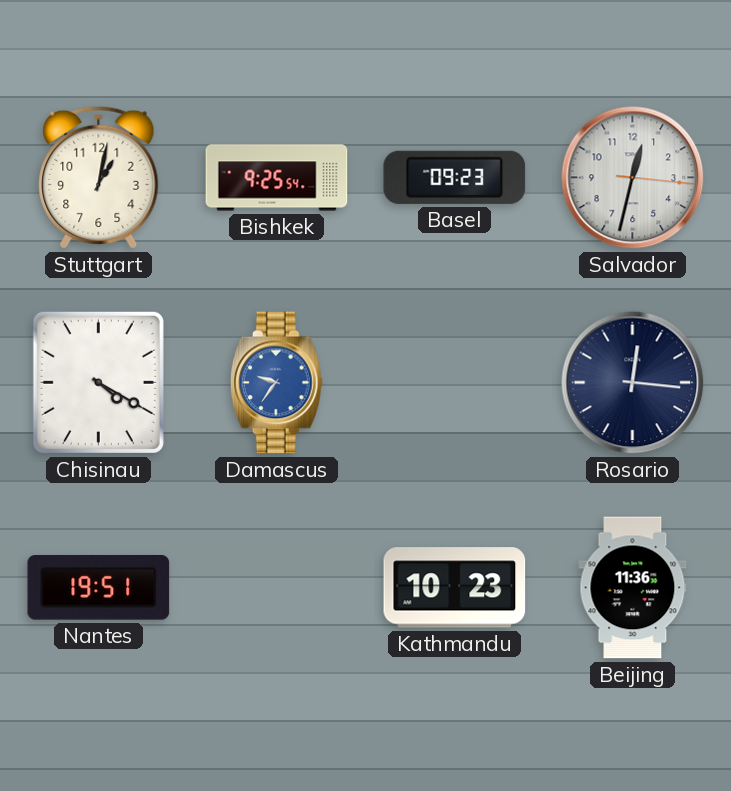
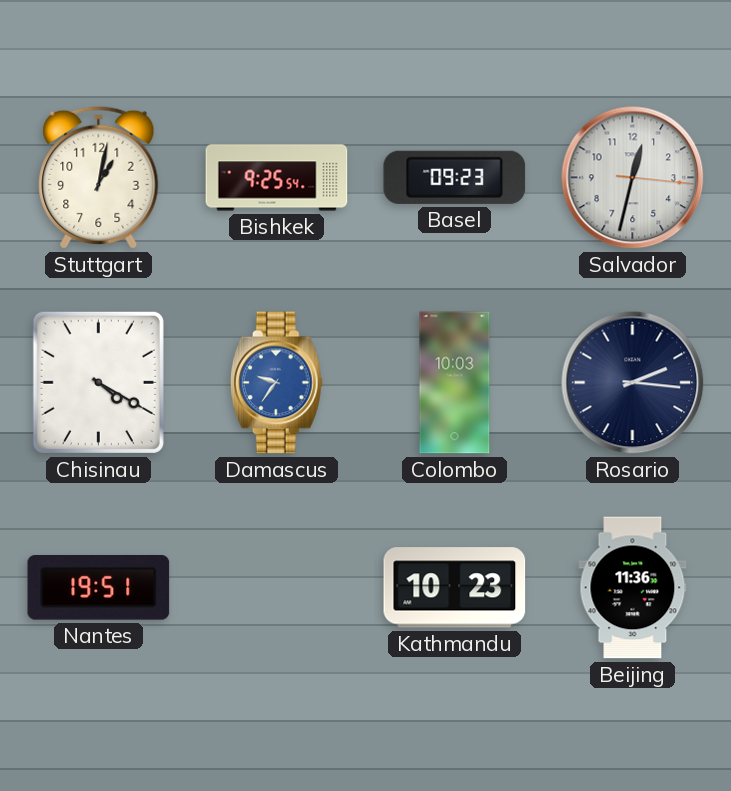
Colombo: none -> 10:03 (455, 383)
Rosario: 12:16 -> 2:16 (633, 383)
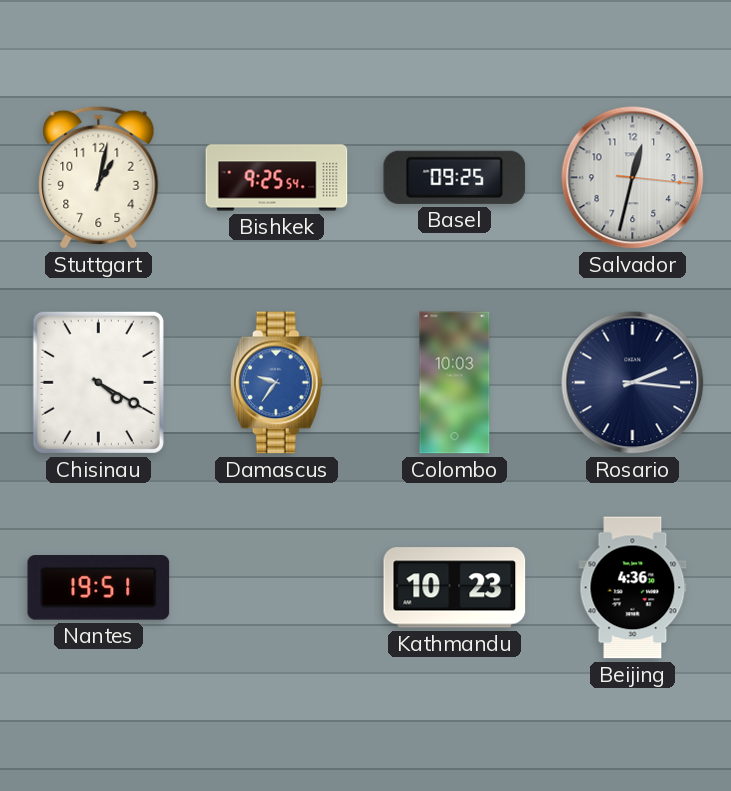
Basel: 09:23 -> 09:25 (455, 177)
Beijing: 11:36 -> 4:36 (633, 588)
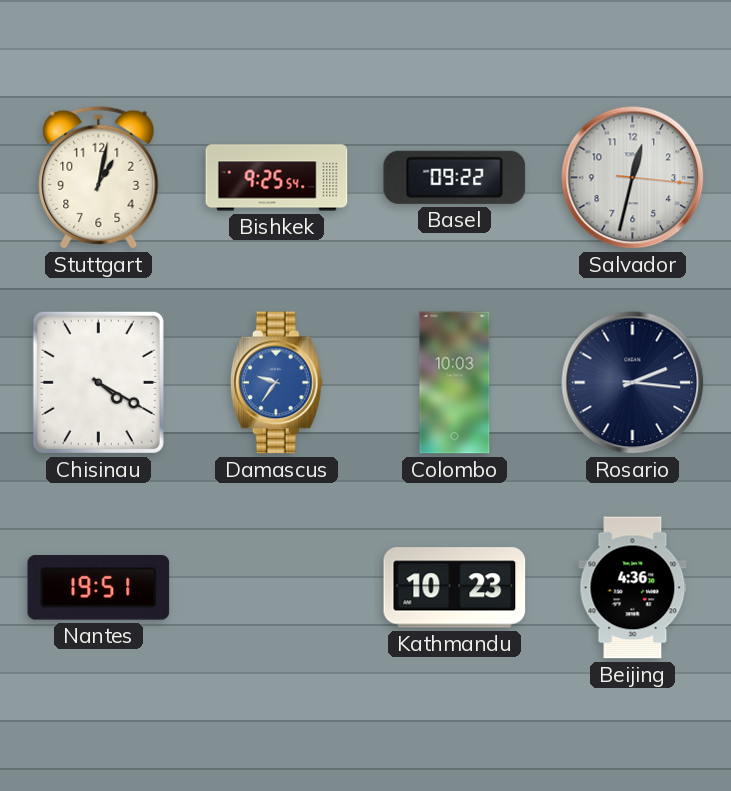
Basel: 09:25 -> 09:22 (455, 177)
